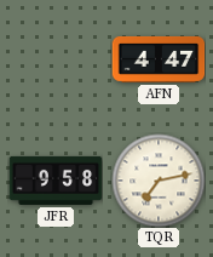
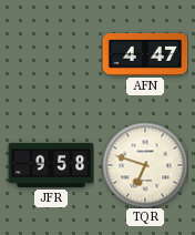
TQR: 7:13 -> 6:48 (145, 165)
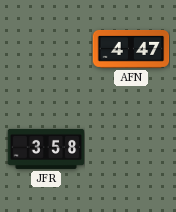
JFR: 9:58 -> 3:58 (46, 149)
TQR: 6:48 -> none (145, 165)
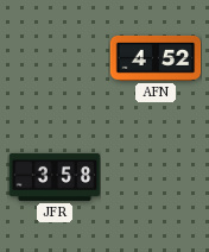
AFN: 4:47 -> 4:52 (156, 58)
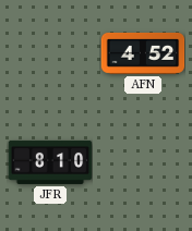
JFR: 3:58 -> 8:10 (50, 162)
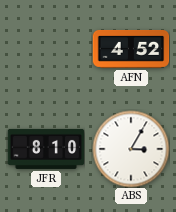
ABS: none -> 3:05 (131, 149)
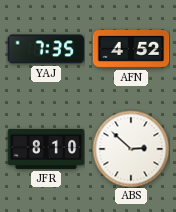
YAJ: none -> 7:35 (46, 49)
ABS: 3:05 -> 2:52 (131, 149)
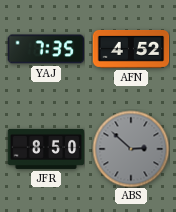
JFR: 8:10 -> 8:50 (46, 149)
ABS dial: white -> grey (131, 149)
